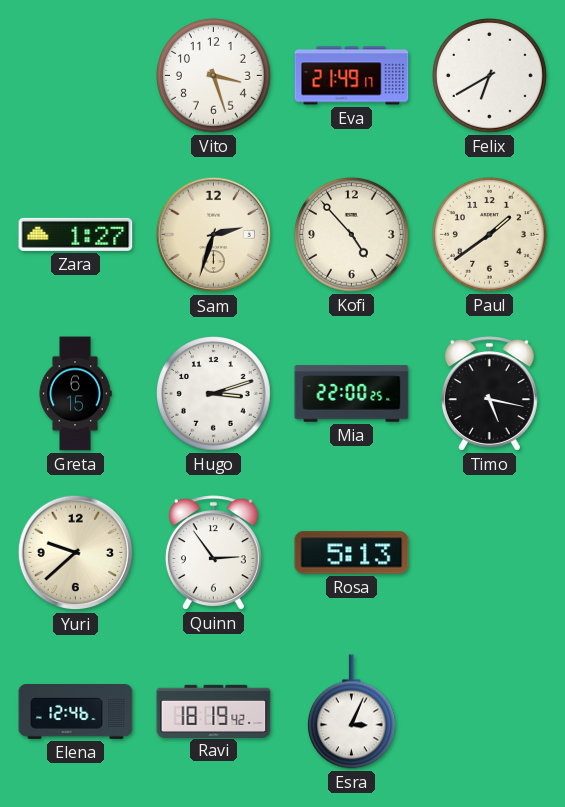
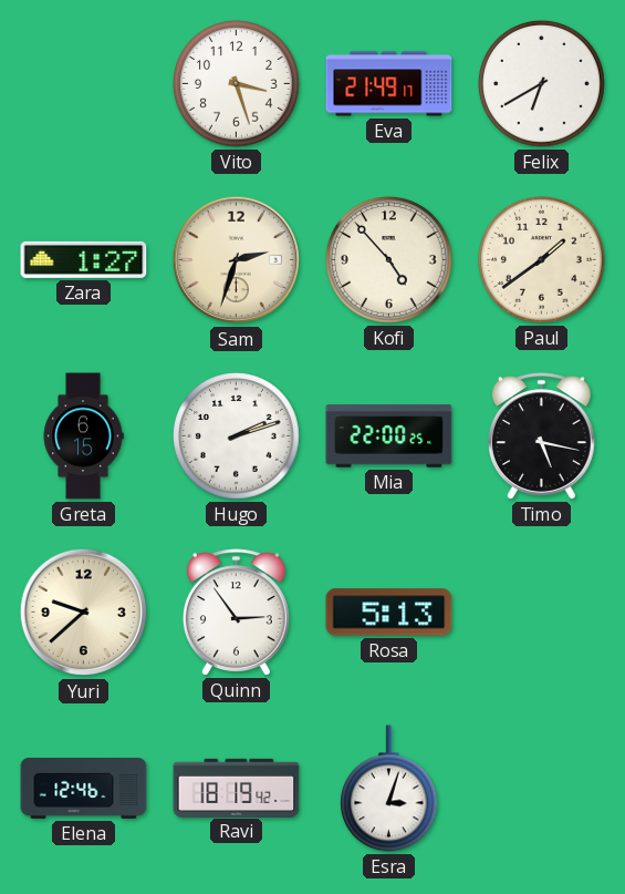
Hugo: 3:12 -> 2:12 (237, 436)
Esra: 3:04 -> 3:03 (388, 789)
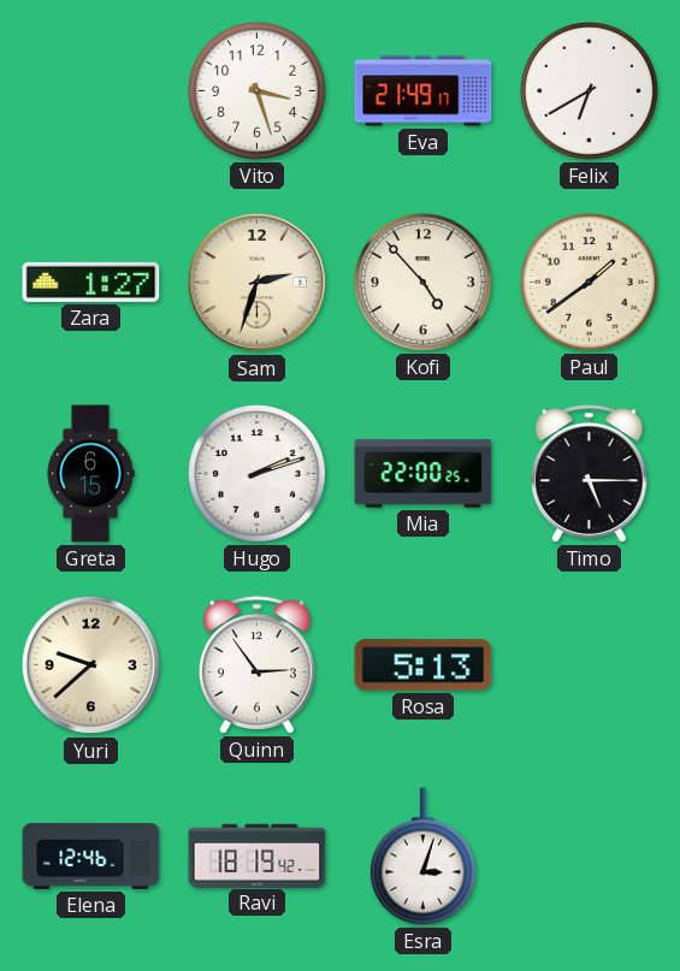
Timo: 5:17 -> 5:15 (589, 474)
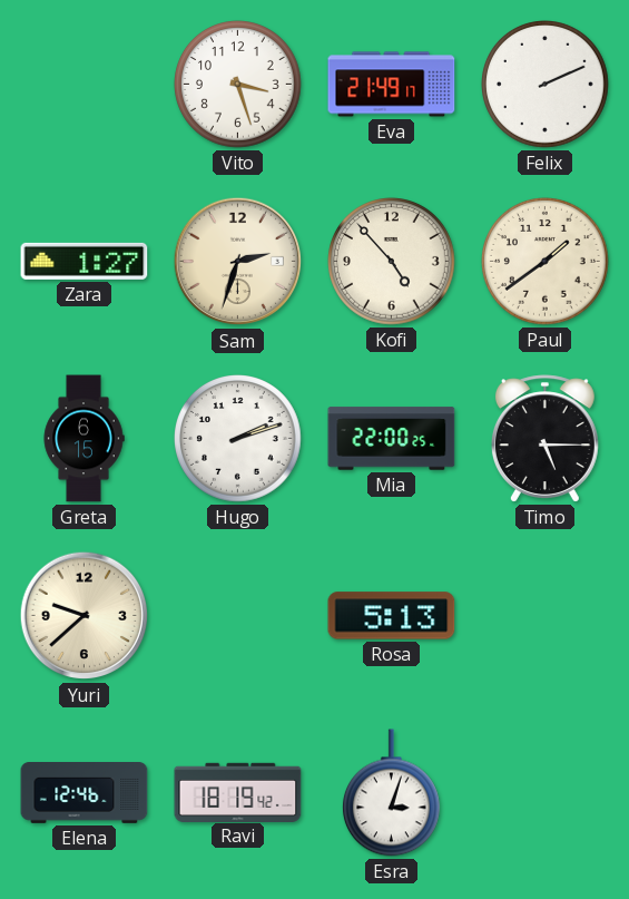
Felix: 6:40 -> 2:11 (546, 85)
Quinn: 2:54 -> none (256, 665)
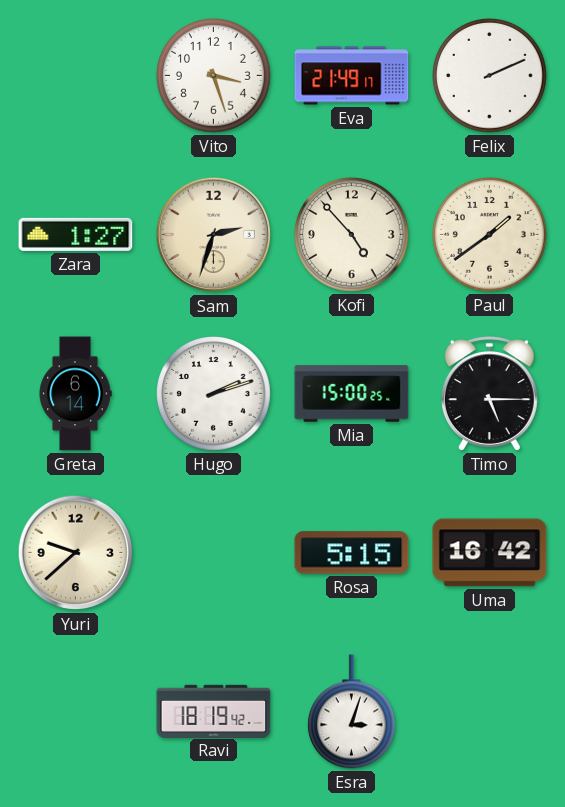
Greta: 6:15 -> 6:14 (75, 394)
Mia: 22:00 -> 15:00 (352, 394)
Rosa: 5:13 -> 5:15 (352, 553)
Uma: none -> 16:42 (490, 553)
Elena: 12:46 -> none (85, 793)
